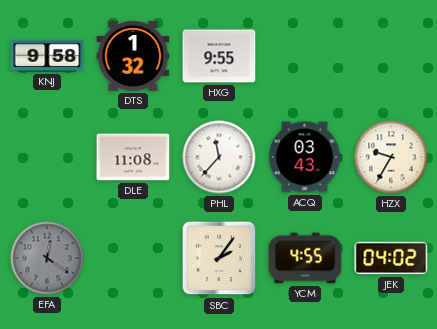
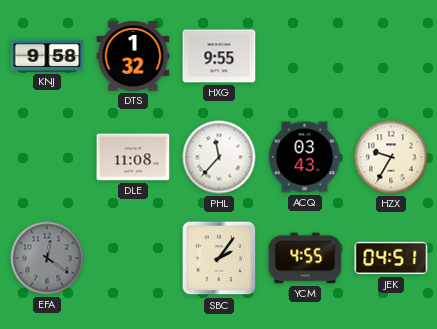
JEK: 04:02 -> 04:51 (391, 258)
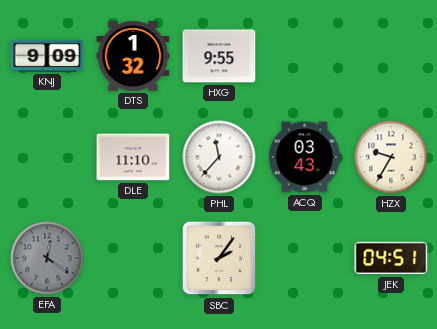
KNJ: 9:58 -> 9:09 (47, 56)
DLE: 11:08 -> 11:10 (133, 157)
YCM: 4:55 -> none (305, 258)
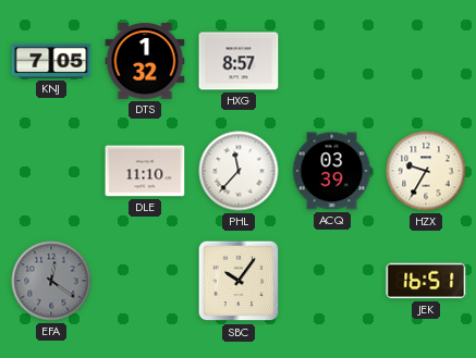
KNJ: 9:09 -> 7:05 (51, 61)
HXG: 9:55 -> 8:57 (239, 61)
ACQ: 03:43 -> 03:39 (332, 171)
SBC: 2:06 -> 10:06 (239, 281)
JEK: 04:51 -> 16:51 (426, 281)
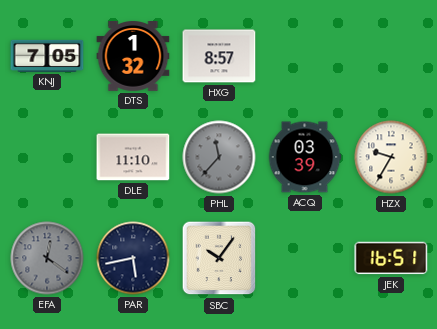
PHL dial: white -> grey (219, 157)
PAR: none -> 5:43 (133, 258)
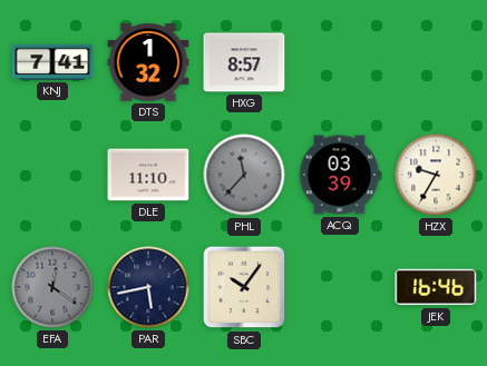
KNJ: 7:05 -> 7:41 (52, 62)
JEK: 16:51 -> 16:46 (436, 287)
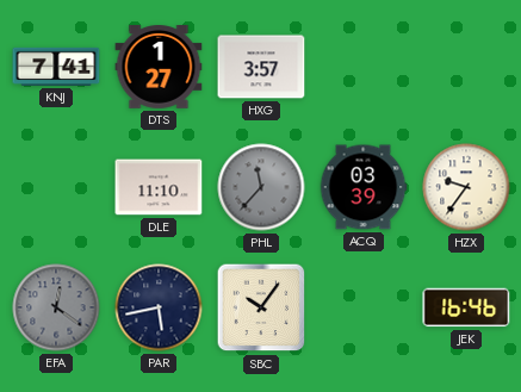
DTS: 1:32 -> 1:27 (159, 68)
HXG: 8:57 -> 3:57 (261, 67)
HZX: 9:35 -> 9:36 (466, 187)
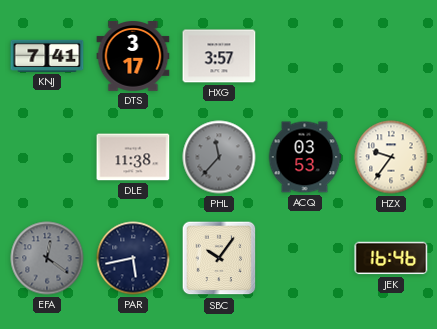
DTS: 1:27 -> 3:17 (133, 57)
DLE: 11:10 -> 11:38 (133, 157)
ACQ: 03:39 -> 03:53 (305, 157)
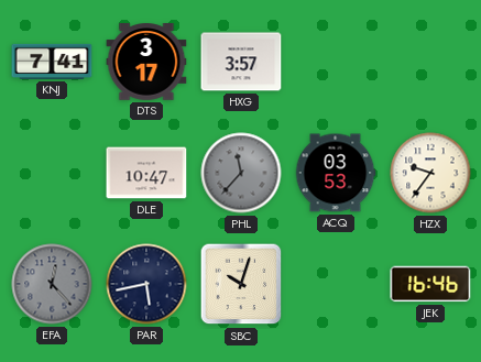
DLE: 11:38 -> 10:47 (146, 173)
EFA: 12:21 -> 12:23 (52, 284)
SBC: 10:06 -> 10:03 (241, 284)
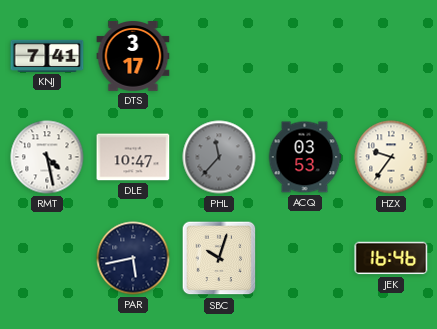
HXG: 3:57 -> none (241, 62)
RMT: none -> 4:28 (47, 157)
EFA: 12:23 -> none (52, 284)
